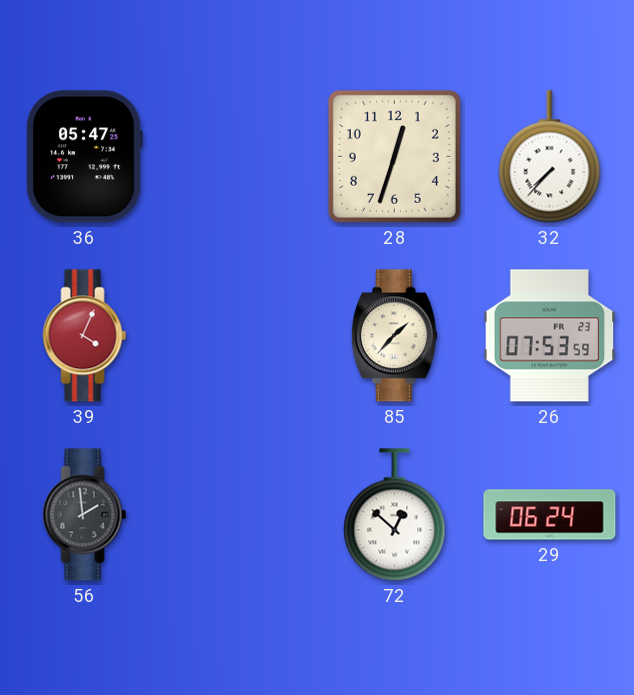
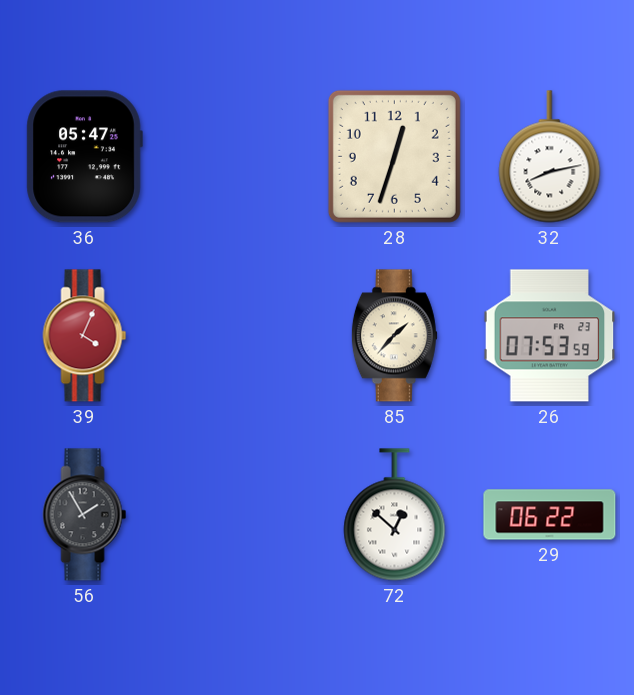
32: 7:37 -> 8:13 (550, 157)
56: 1:59 -> 1:55 (85, 515)
29: 06:24 -> 06:22 (550, 515)
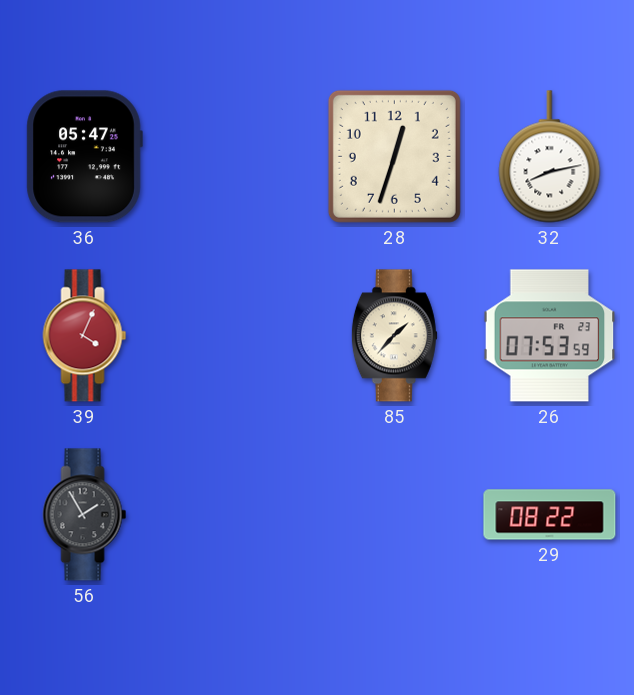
72: 12:52 -> none (395, 515)
29: 06:22 -> 08:22 (550, 515)
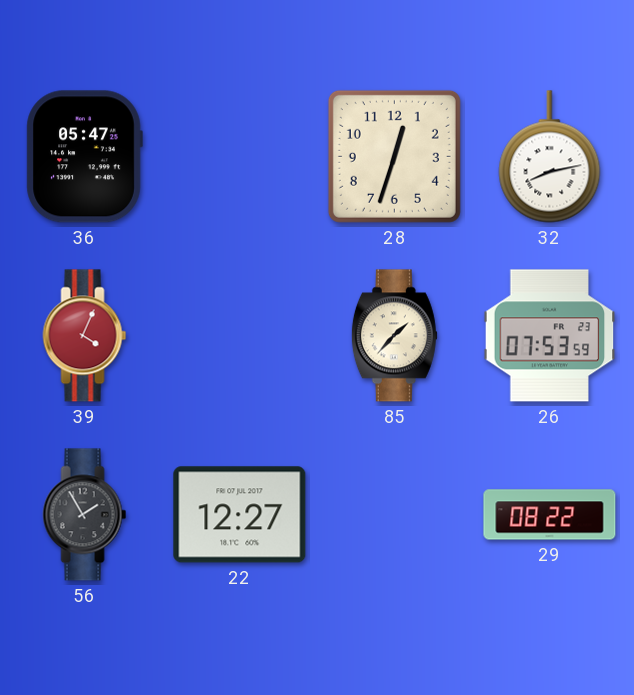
22: none -> 12:27 (240, 515)
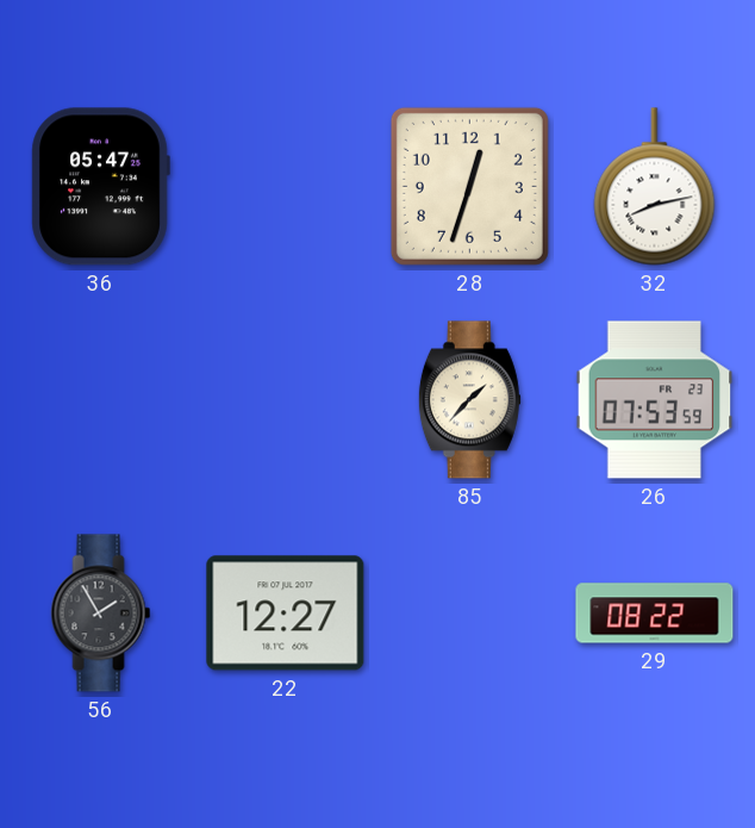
39: 4:04 -> none (85, 336)
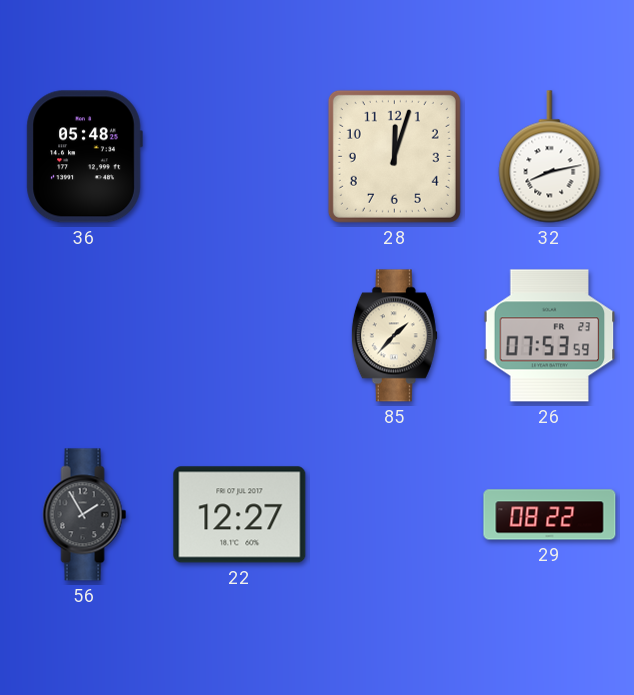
36: 05:47 -> 05:48 (84, 157)
28: 12:33 -> 12:03 (394, 156)
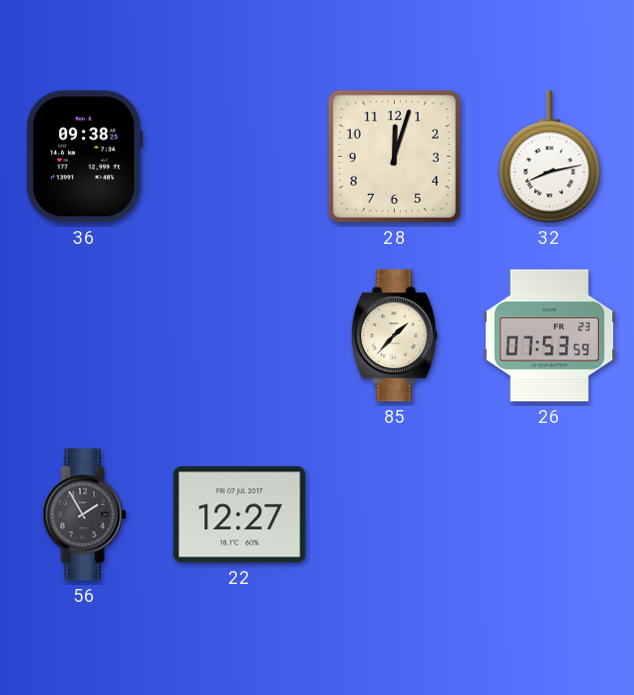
36: 05:48 -> 09:38 (84, 157)
29: 08:22 -> none (550, 515)
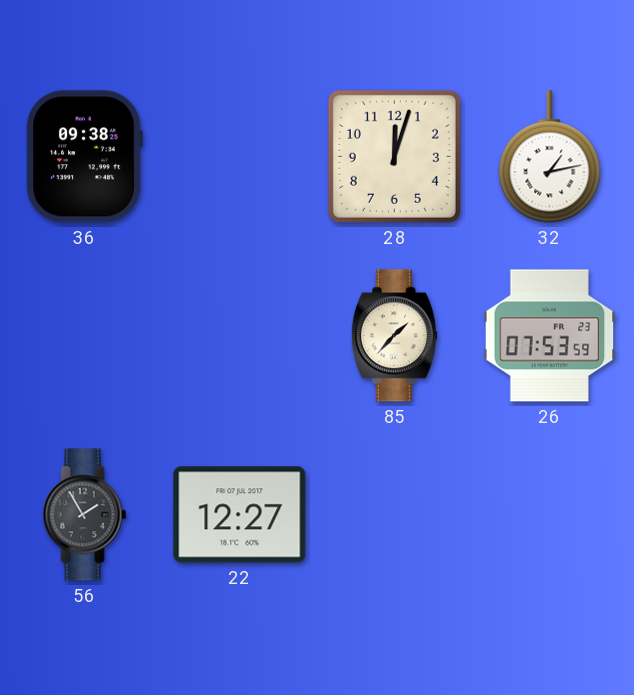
32: 8:13 -> 1:13 (550, 157)
